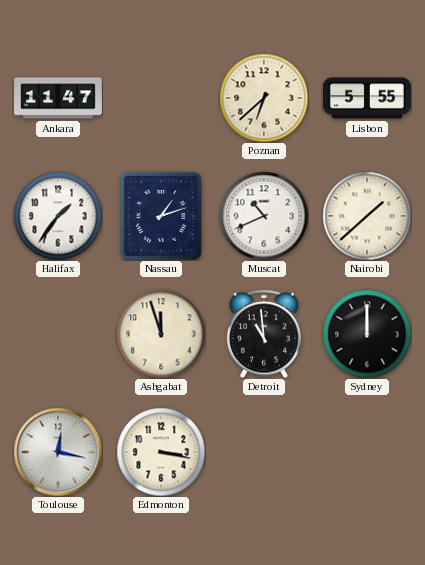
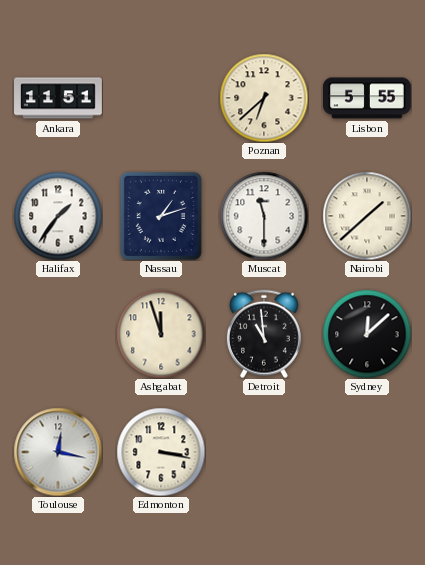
Ankara: 11:47 -> 11:51 (58, 98)
Muscat: 10:41 -> 11:30 (264, 216)
Sydney: 12:00 -> 12:08 (367, 334)
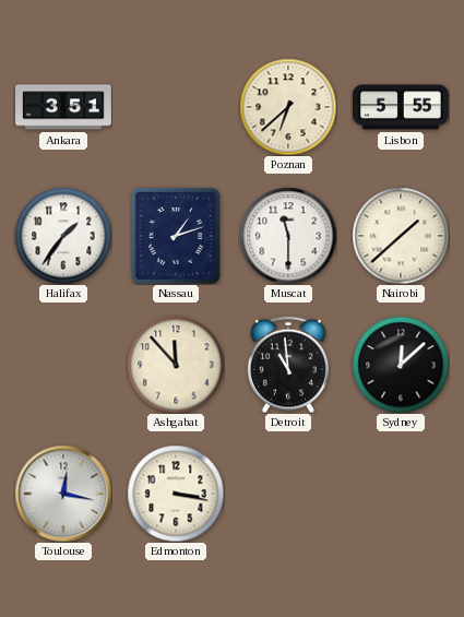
Ankara: 11:51 -> 3:51 (63, 107)
Ashgabat: 11:57 -> 11:53 (176, 365)
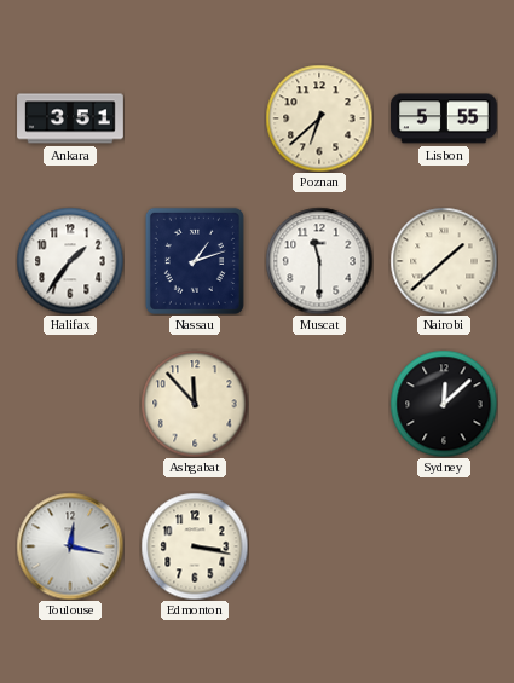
Detroit: 10:59 -> none (288, 365)
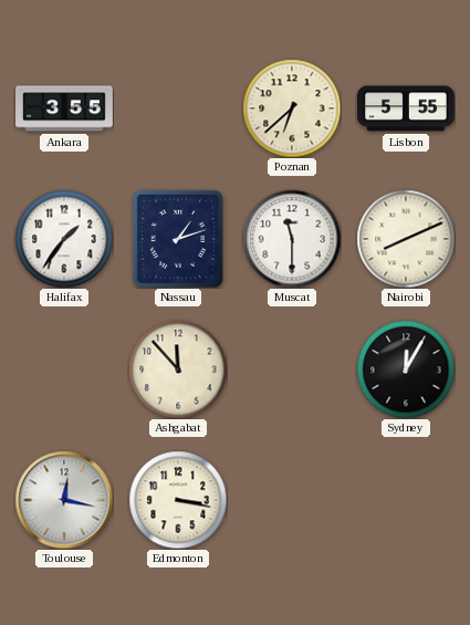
Ankara: 3:51 -> 3:55 (64, 108)
Nairobi: 1:38 -> 8:11 (406, 239)
Sydney: 12:08 -> 12:05 (406, 369)
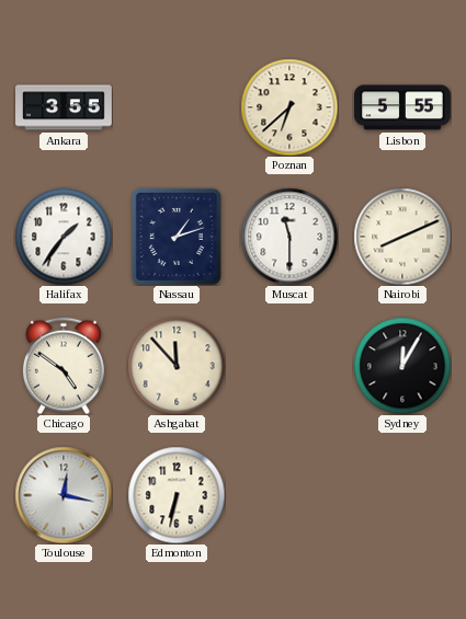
Chicago: none -> 4:51 (64, 366)
Edmonton: 3:17 -> 6:32 (177, 495)
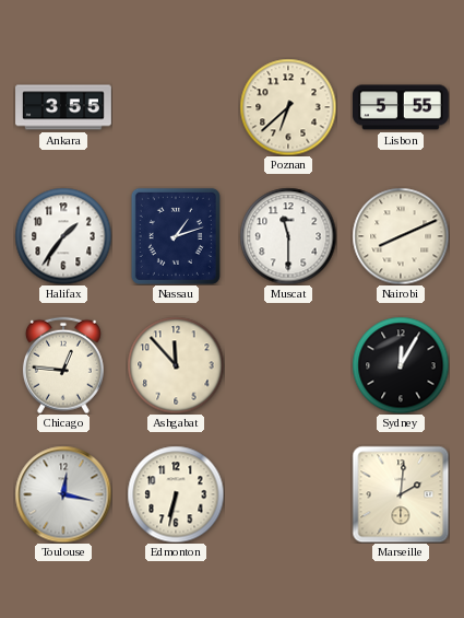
Chicago: 4:51 -> 12:46 (63, 365)
Marseille: none -> 2:01 (401, 494)
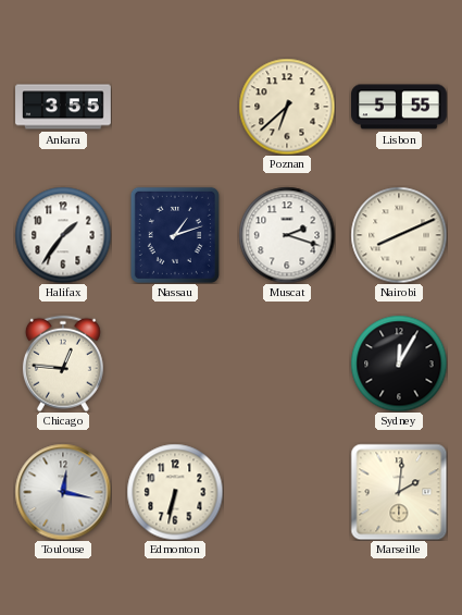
Muscat: 11:30 -> 2:18 (287, 235)
Ashgabat: 11:53 -> none (176, 365)
